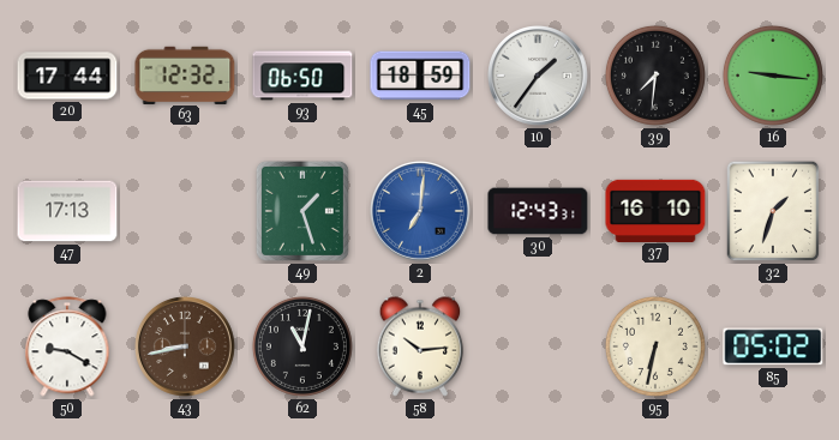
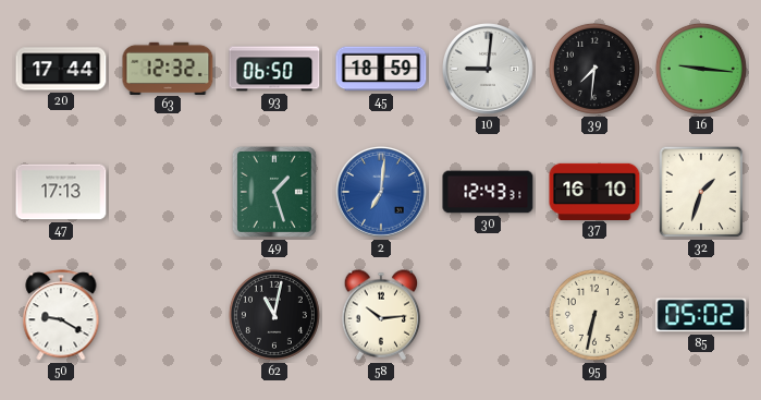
10: 1:36 -> 9:01 (489, 70)
43: 8:43 -> none (186, 348)
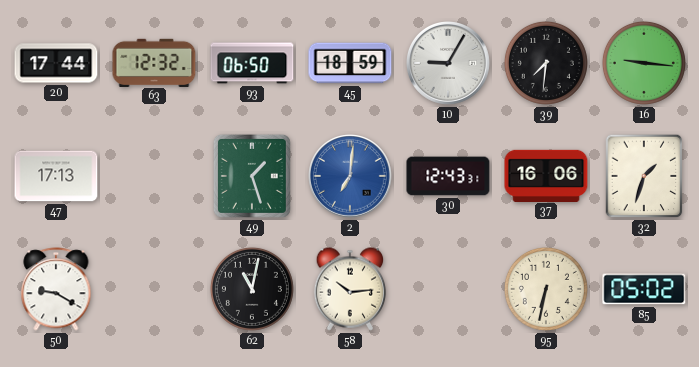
10: 9:01 -> 9:05 (449, 64)
37: 16:10 -> 16:06 (546, 175)
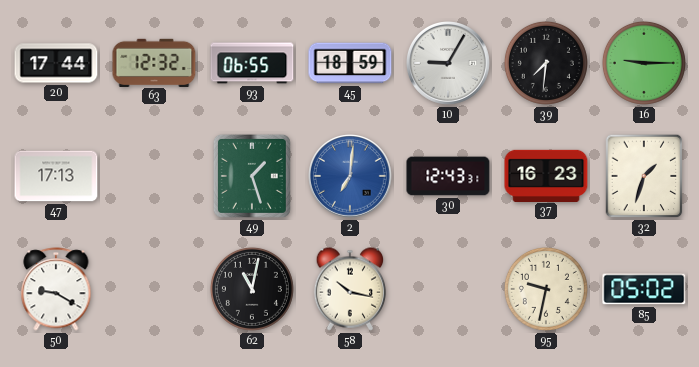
93: 06:50 -> 06:55 (252, 63)
16: 9:16 -> 9:15 (644, 63)
37: 16:06 -> 16:23 (546, 175)
58: 10:14 -> 10:17 (350, 289)
95: 6:32 -> 9:32 (546, 289)
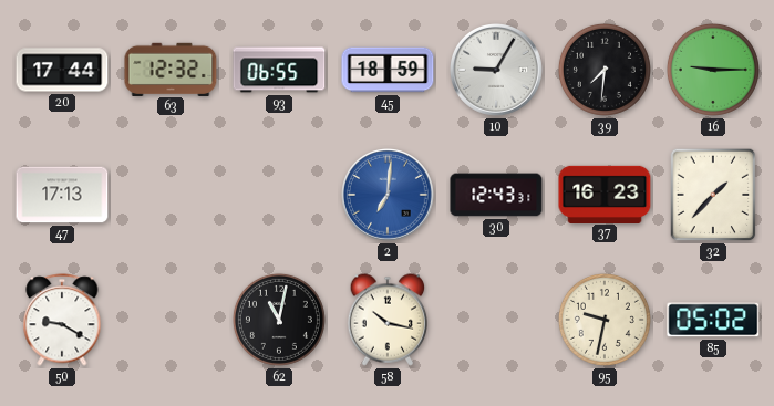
49: 1:27 -> none (252, 176)
32: 1:33 -> 1:37 (713, 195)
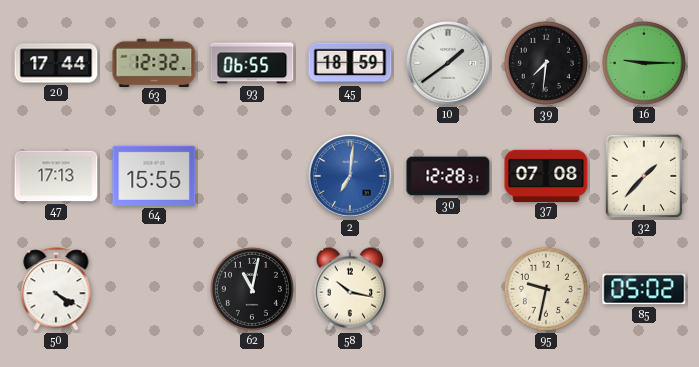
10: 9:05 -> 1:39 (449, 64)
64: none -> 15:55 (154, 176)
30: 12:43 -> 12:28 (448, 176)
37: 16:23 -> 07:08 (546, 175)
50: 9:20 -> 4:20 (56, 289)
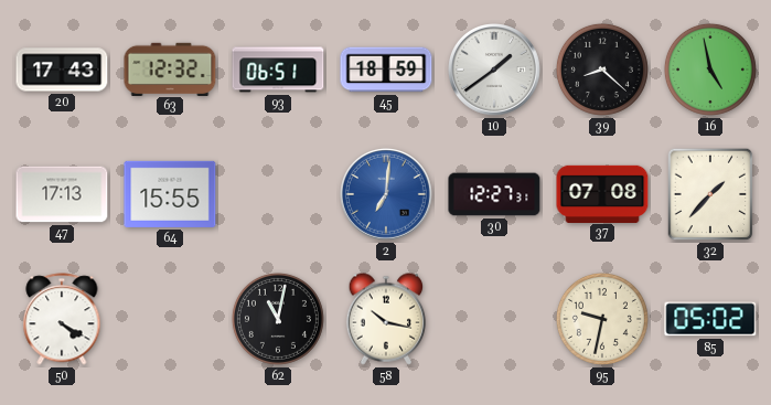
20: 17:44 -> 17:43 (62, 70)
93: 06:55 -> 06:51 (278, 70)
39: 7:31 -> 8:22 (602, 70)
16: 9:15 -> 4:58 (710, 70)
30: 12:28 -> 12:27 (494, 194)
